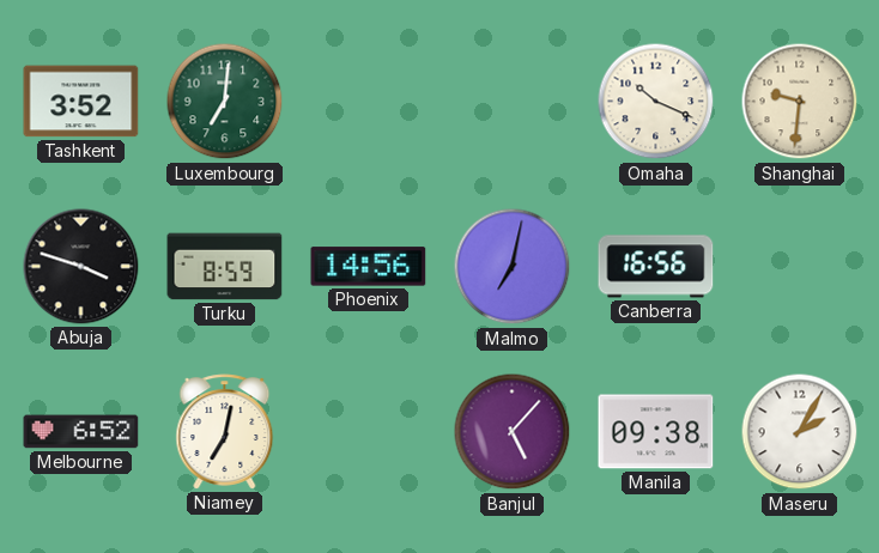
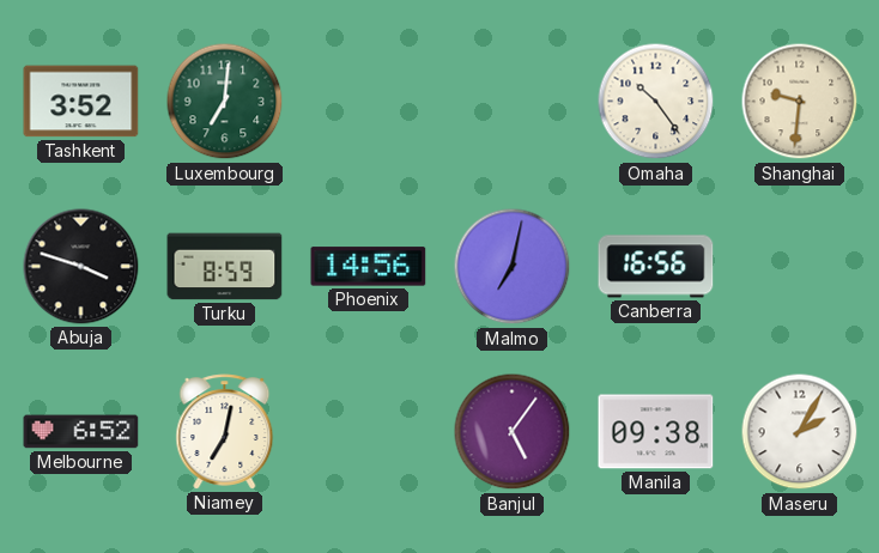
Omaha: 10:19 -> 10:24 (656, 102)
Banjul: 5:07 -> 5:06 (513, 432)
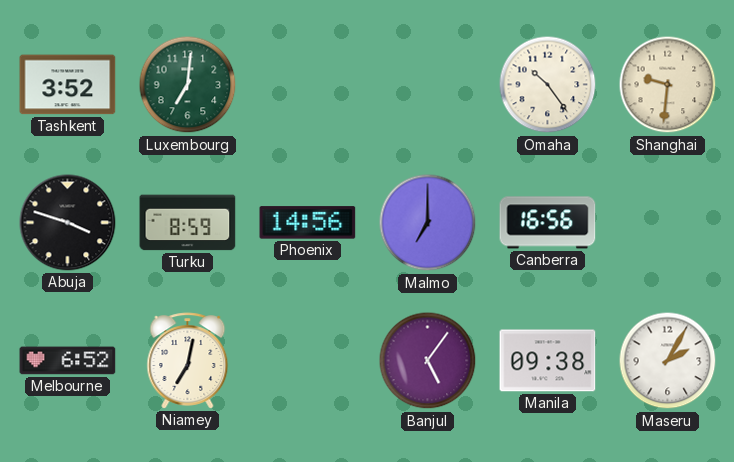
Malmo: 7:02 -> 7:00 (428, 223)
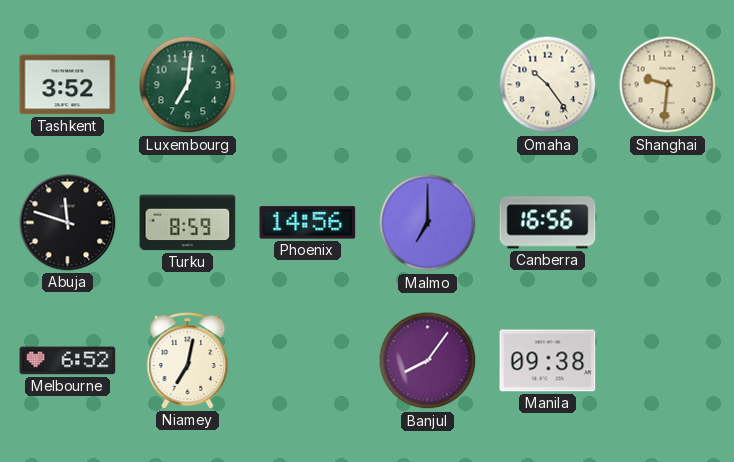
Abuja: 3:48 -> 11:48 (68, 223)
Banjul: 5:06 -> 8:06 (428, 361)
Maseru: 2:05 -> none (668, 361)
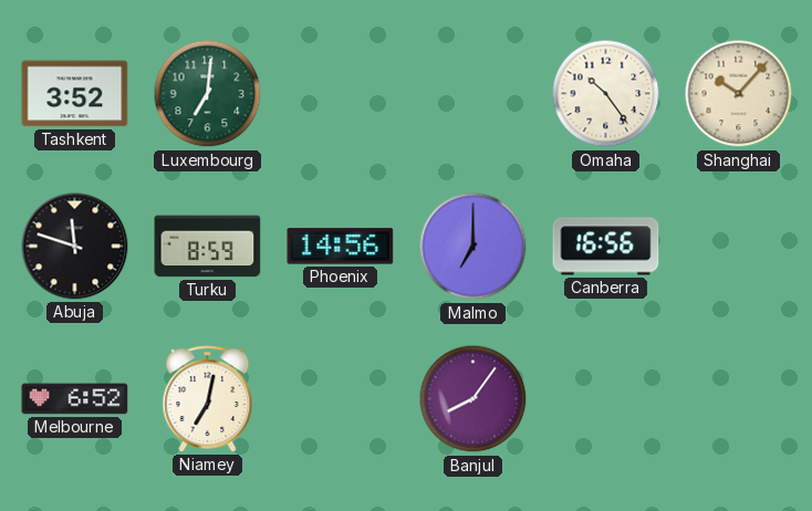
Shanghai: 9:31 -> 10:07 (739, 94)
Manila: 09:38 -> none (548, 361)
